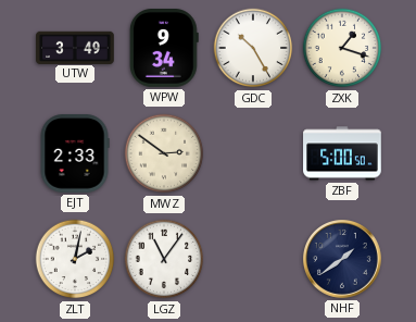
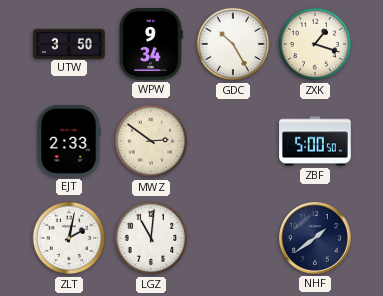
UTW: 3:49 -> 3:50 (69, 43)
LGZ: 11:06 -> 11:01 (151, 238)
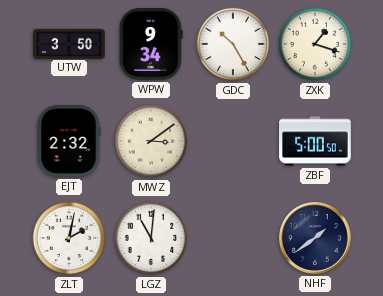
EJT: 2:33 -> 2:32 (69, 141)
MWZ: 2:51 -> 3:09 (151, 141)
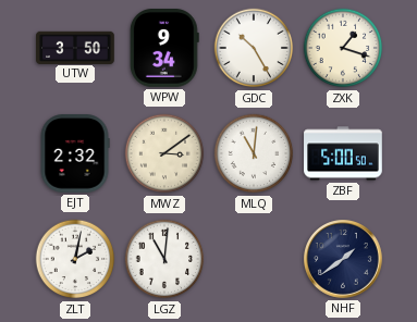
MLQ: none -> 11:01 (254, 153)
